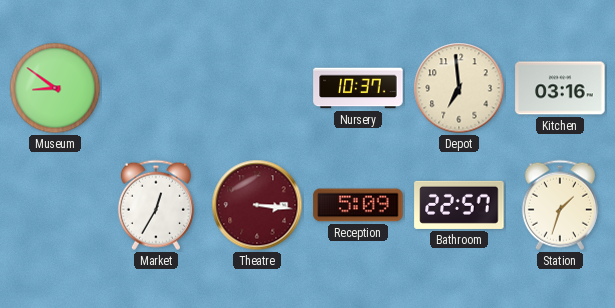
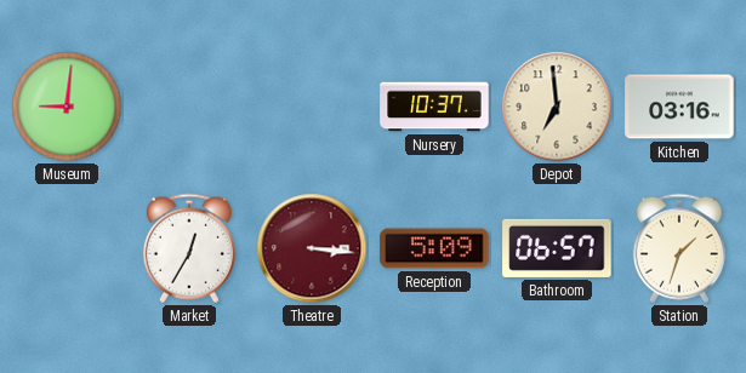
Museum: 8:51 -> 9:01 (67, 107)
Bathroom: 22:57 -> 06:57 (557, 248)
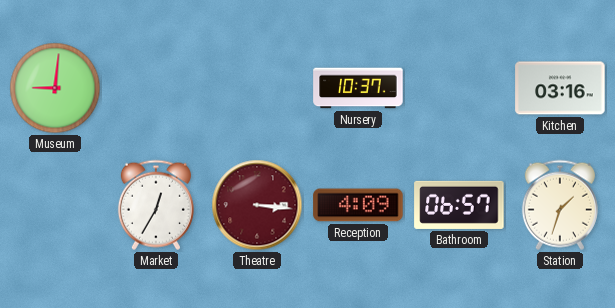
Depot: 6:59 -> none (557, 107)
Reception: 5:09 -> 4:09 (358, 205)
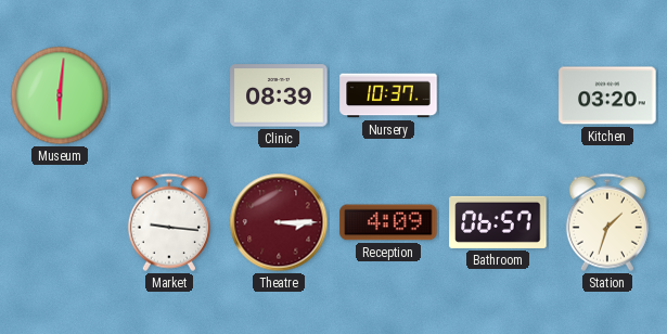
Museum: 9:01 -> 6:01 (60, 95)
Clinic: none -> 08:39 (279, 95)
Kitchen: 03:16 -> 03:20 (607, 95)
Market: 12:35 -> 9:16 (169, 222)
Theatre: 3:16 -> 3:15 (279, 222)
